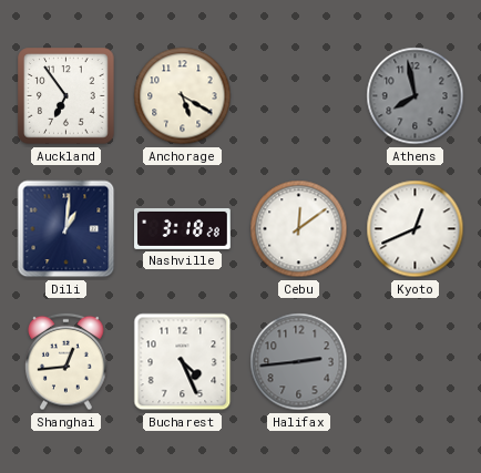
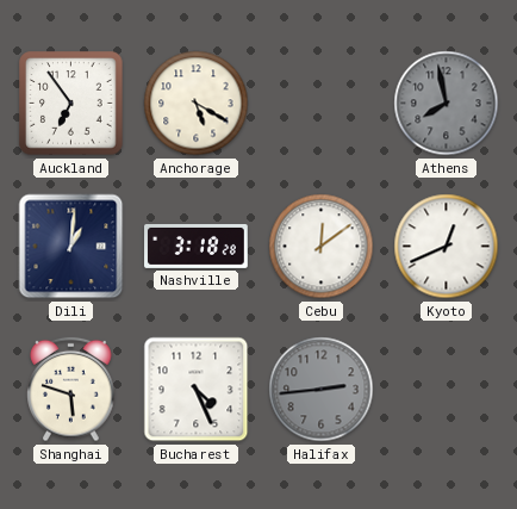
Shanghai: 12:44 -> 5:48 (71, 390)
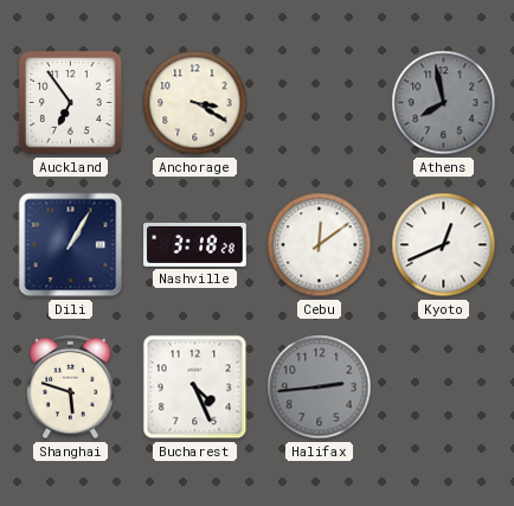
Anchorage: 5:20 -> 3:20 (195, 103)
Dili: 1:01 -> 1:05 (71, 245)
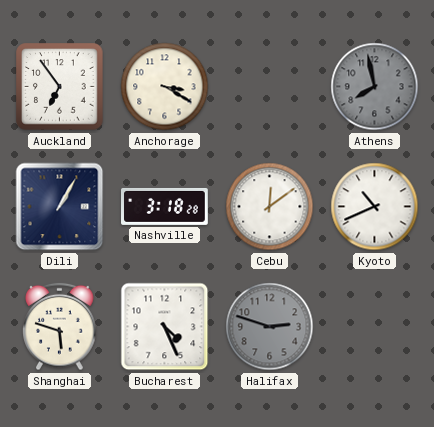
Kyoto: 12:41 -> 10:41 (375, 207)
Halifax: 2:44 -> 2:48 (270, 327)
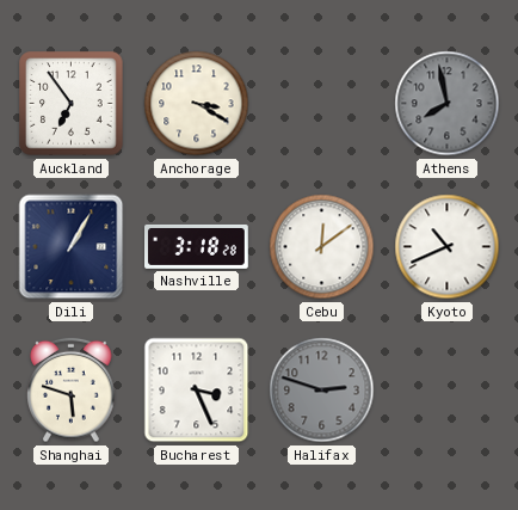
Bucharest: 4:26 -> 3:26 (197, 391)
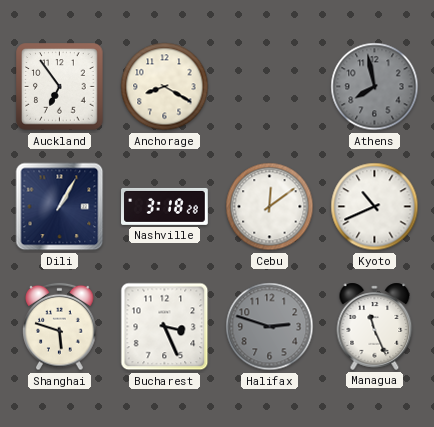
Anchorage: 3:20 -> 8:20 (165, 87)
Managua: none -> 11:26 (375, 326)
